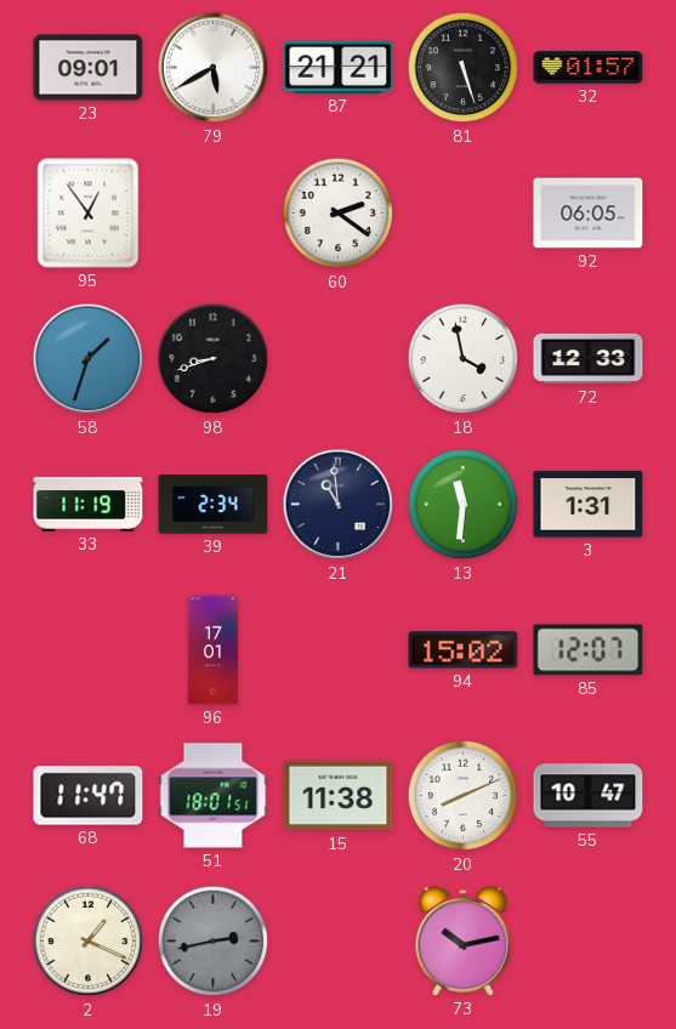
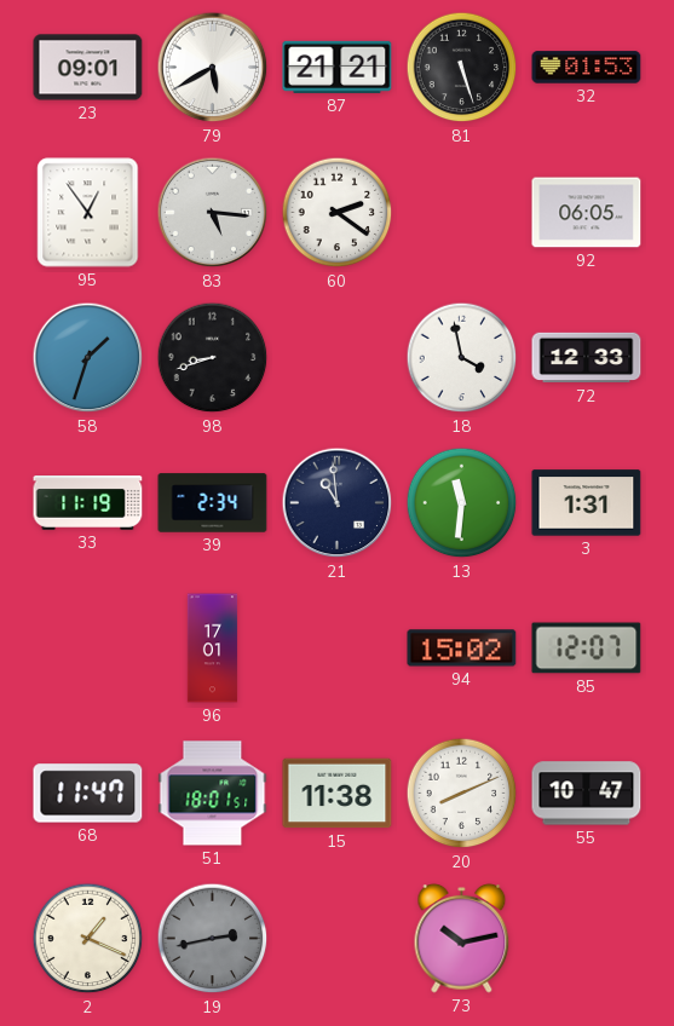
32: 01:57 -> 01:53 (587, 68)
83: none -> 5:16 (213, 213)
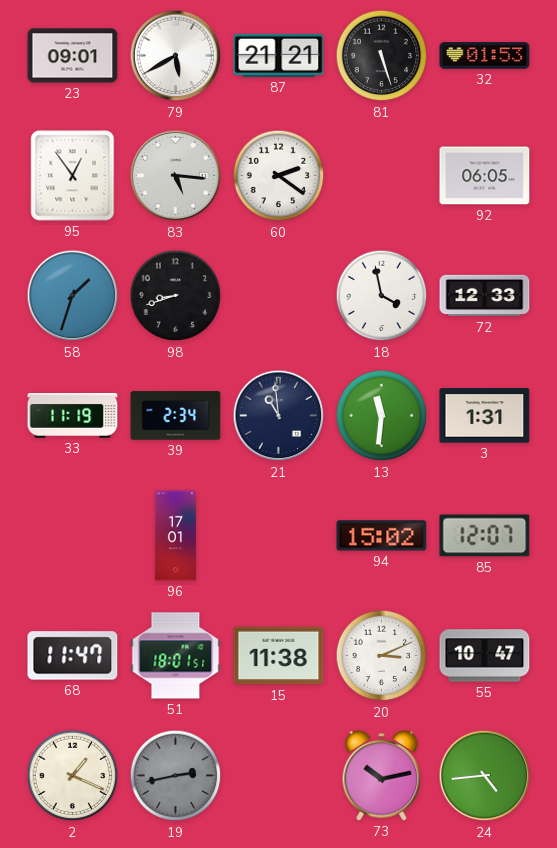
20: 8:11 -> 3:11 (382, 656)
24: none -> 4:44 (485, 776)
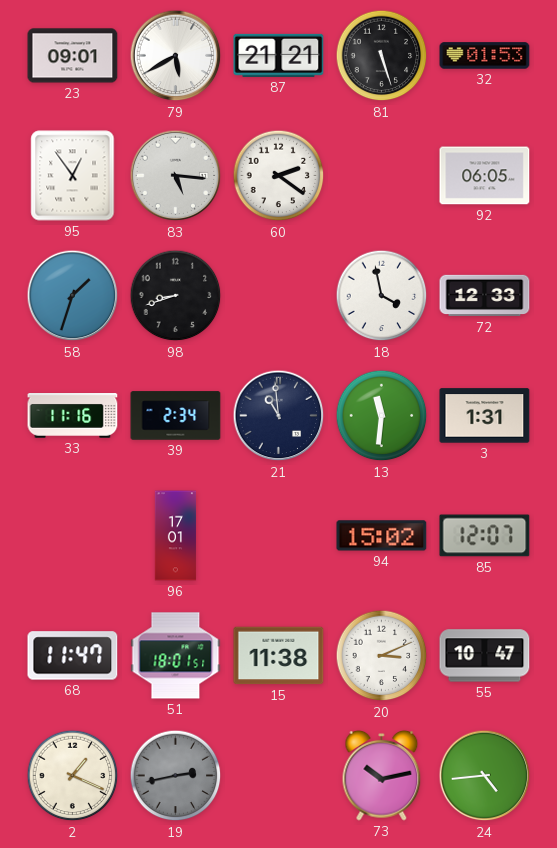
33: 11:19 -> 11:16 (73, 416)
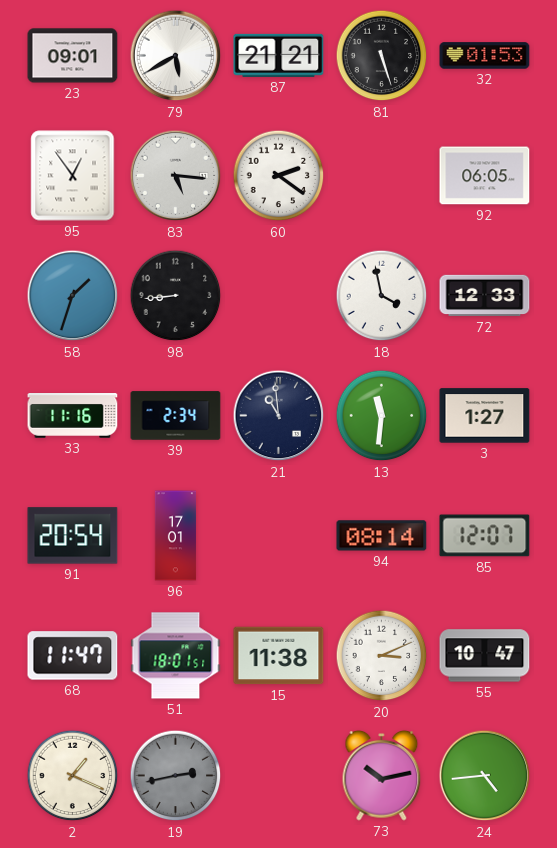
98: 8:42 -> 8:44 (176, 296)
3: 1:31 -> 1:27 (485, 416)
91: none -> 20:54 (73, 536)
94: 15:02 -> 08:14 (382, 536)
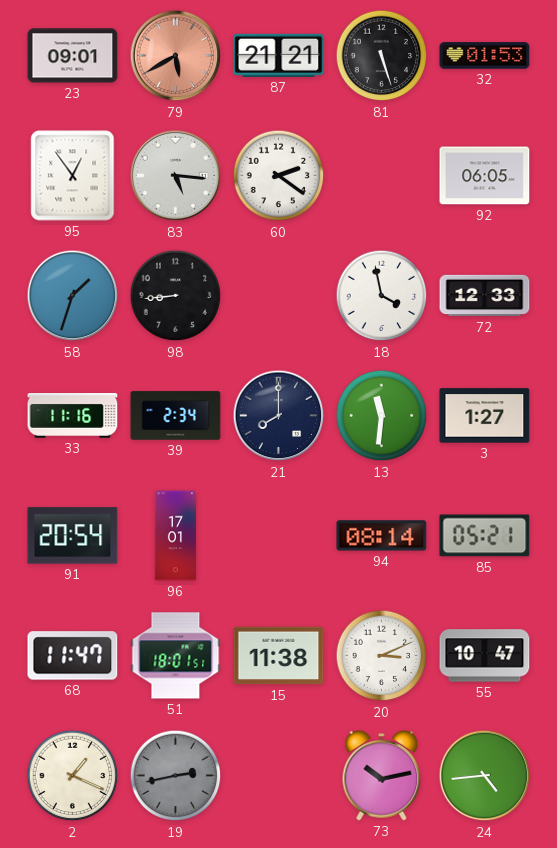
79 dial: white -> salmon (176, 56)
21: 10:59 -> 8:00 (279, 416)
85: 12:07 -> 05:21 (485, 536)
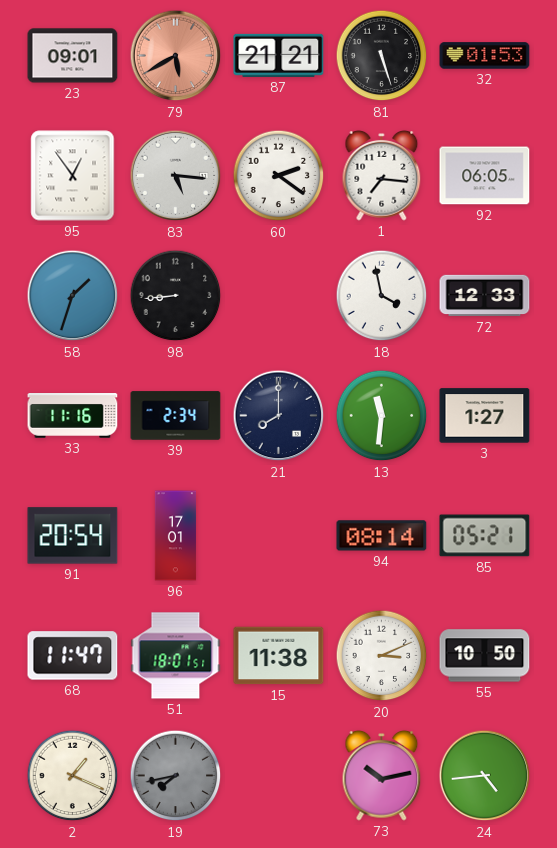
1: none -> 7:16 (382, 176)
55: 10:47 -> 10:50 (485, 656)
19: 2:43 -> 7:43 (176, 776)
